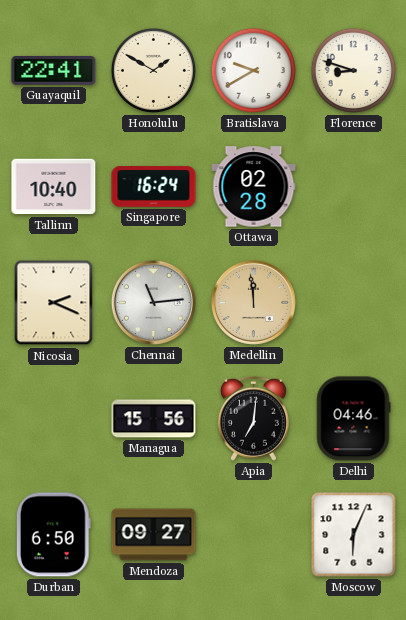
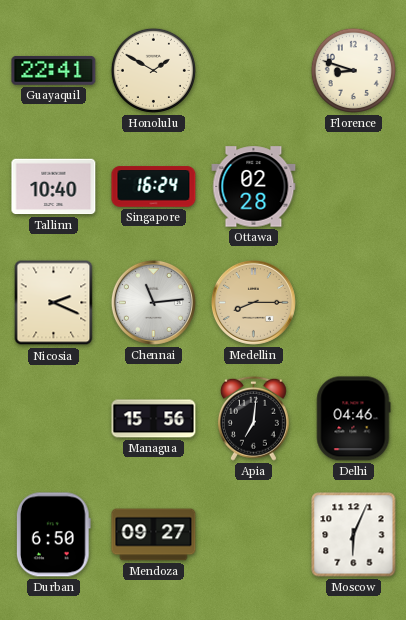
Bratislava: 9:40 -> none (253, 70)
Medellin: 11:59 -> 8:15 (253, 302)
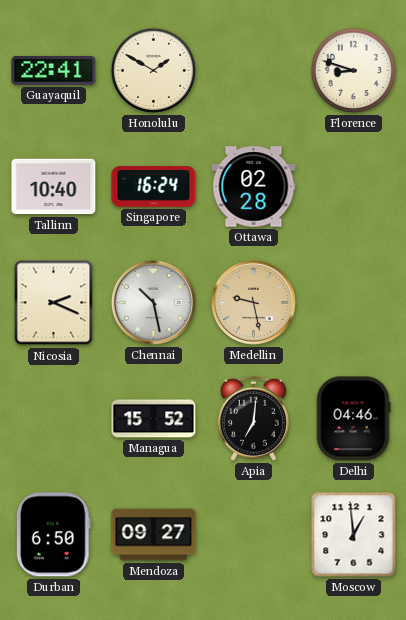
Chennai: 11:14 -> 10:28 (153, 302)
Medellin: 8:15 -> 9:28 (253, 302)
Managua: 15:56 -> 15:52 (154, 419)
Moscow: 6:04 -> 12:59 (354, 535)
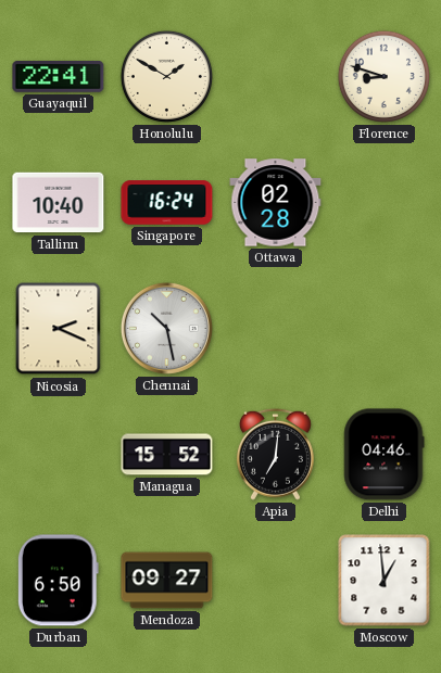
Medellin: 9:28 -> none (253, 302)
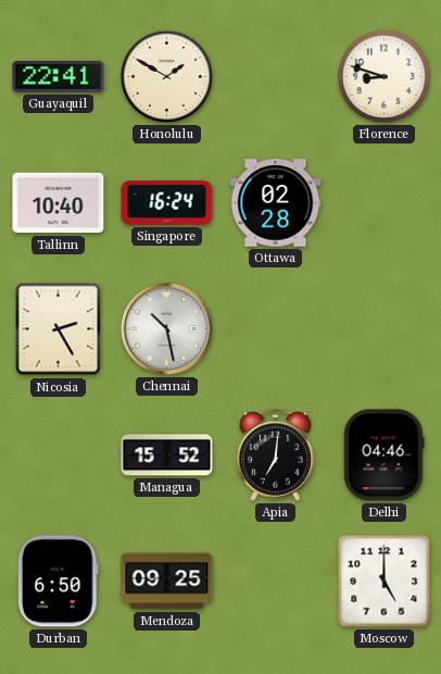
Nicosia: 2:19 -> 2:25 (59, 329)
Mendoza: 09:27 -> 09:25 (167, 582)
Moscow: 12:59 -> 5:00 (385, 582)
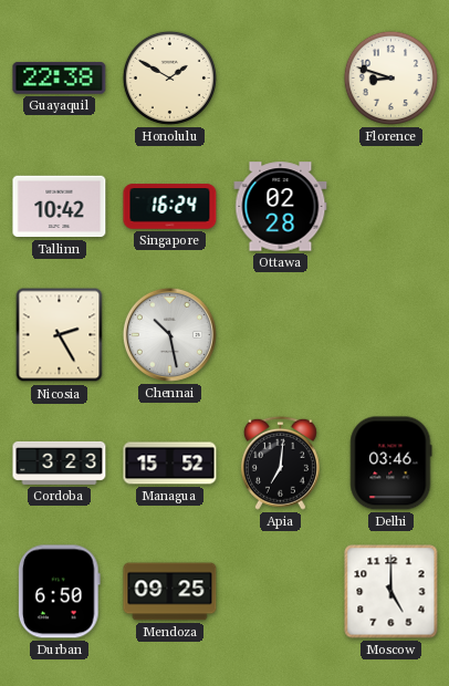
Guayaquil: 22:41 -> 22:38 (60, 77)
Tallinn: 10:40 -> 10:42 (60, 207)
Cordoba: none -> 3:23 (60, 462)
Delhi: 04:46 -> 03:46 (391, 464)
